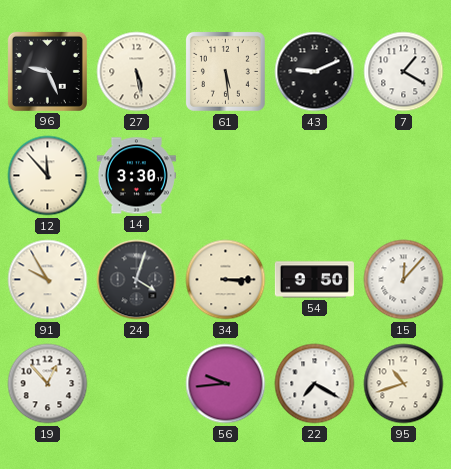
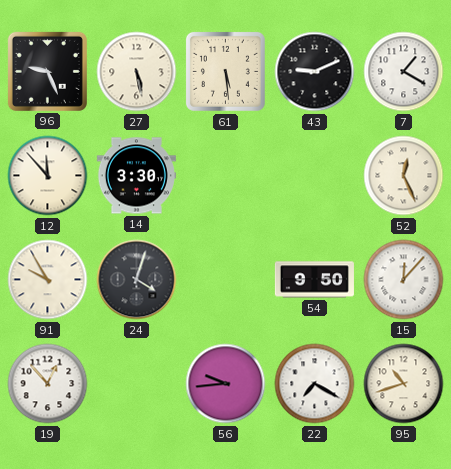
52: none -> 12:26 (404, 176)
34: 3:15 -> none (226, 280)
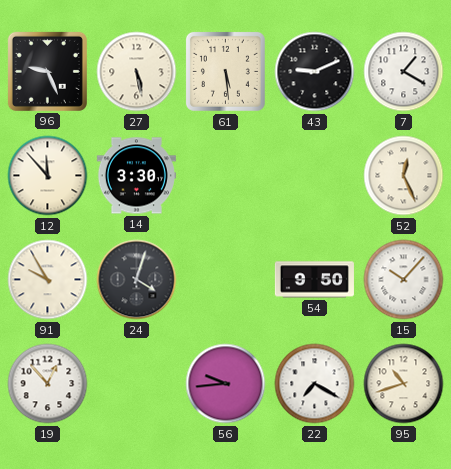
15: 12:07 -> 10:07 (404, 280)
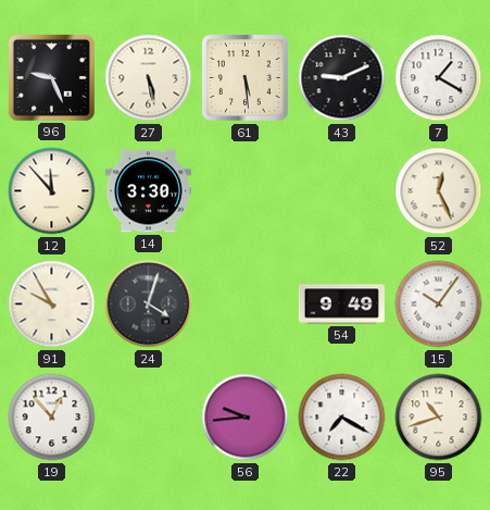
54: 9:50 -> 9:49 (341, 304)
15: 10:07 -> 10:06 (439, 304)
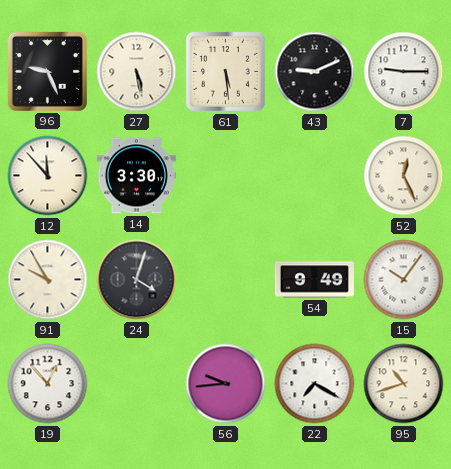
7: 1:20 -> 9:15 (404, 72)
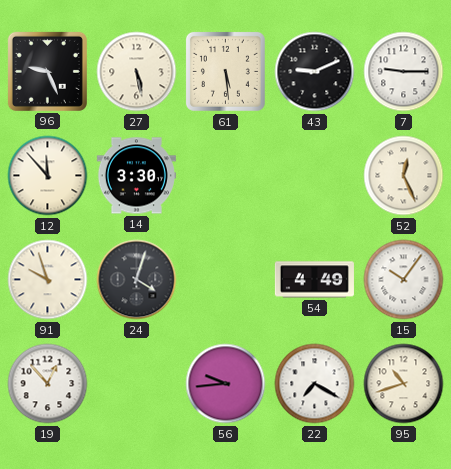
91: 9:55 -> 9:57 (48, 280)
54: 9:49 -> 4:49 (314, 280)
